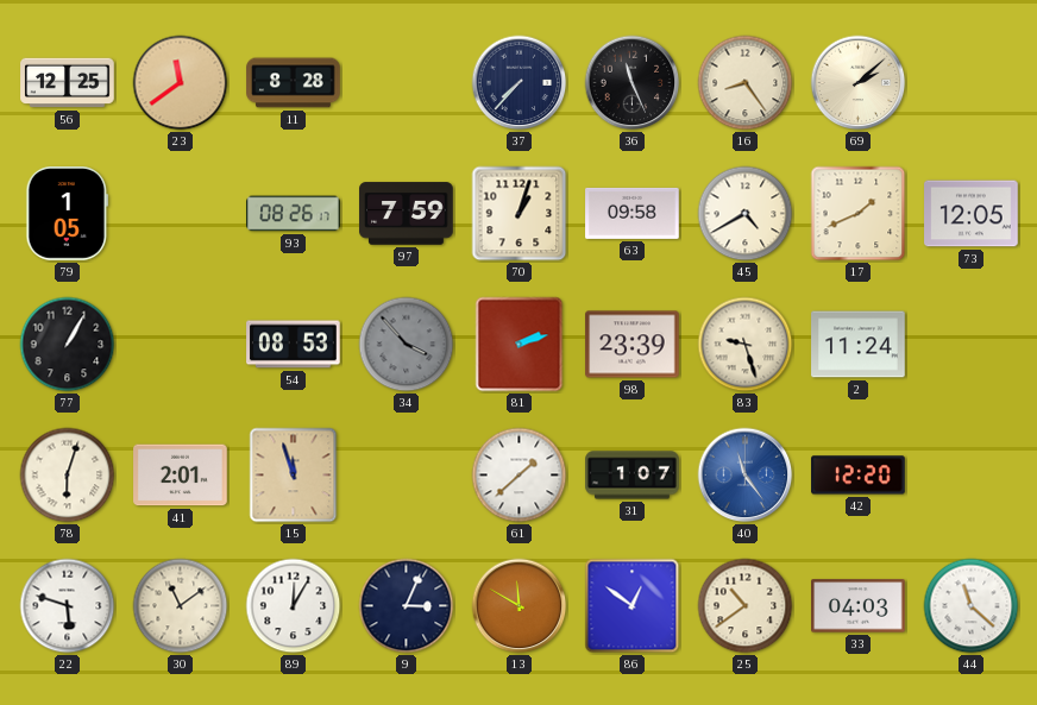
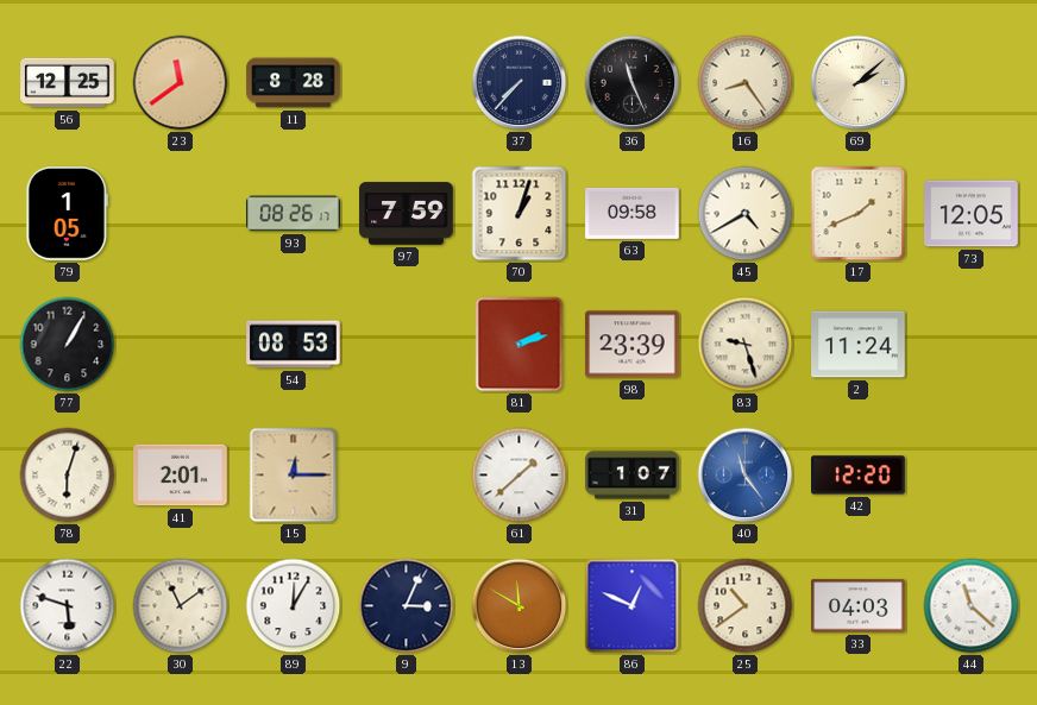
34: 3:53 -> none (407, 345)
15: 11:57 -> 12:15 (294, 476)
86: 12:51 -> 12:49 (633, 606)
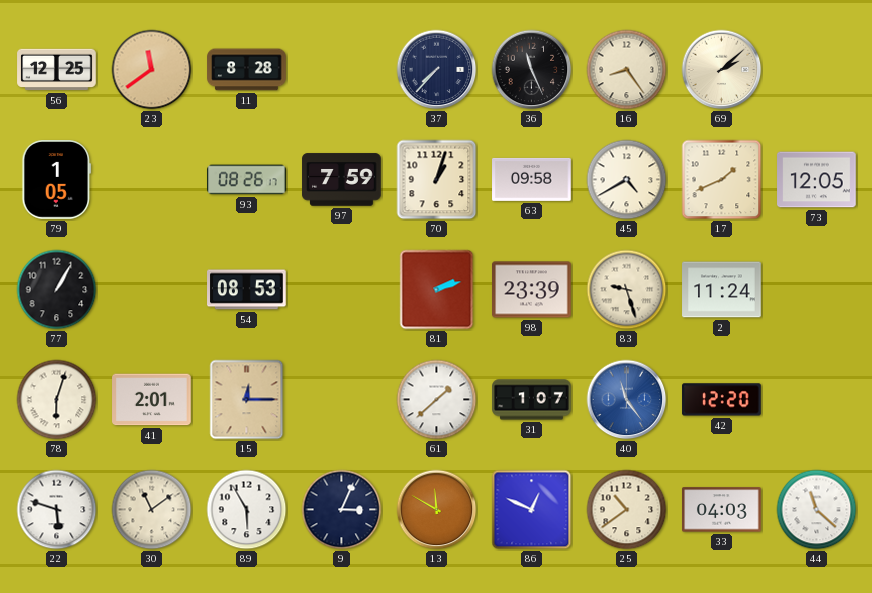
89: 12:05 -> 5:55 (247, 510)
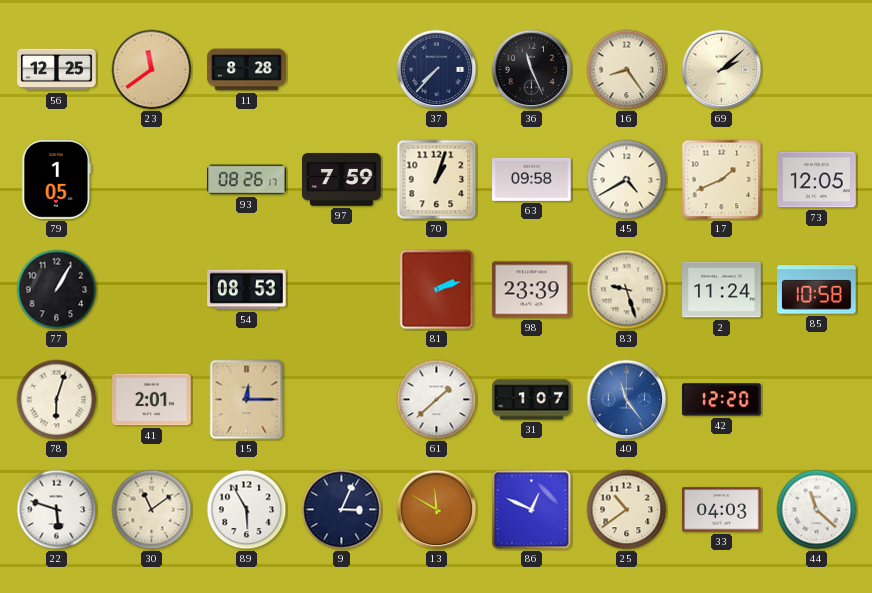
85: none -> 10:58 (817, 290)
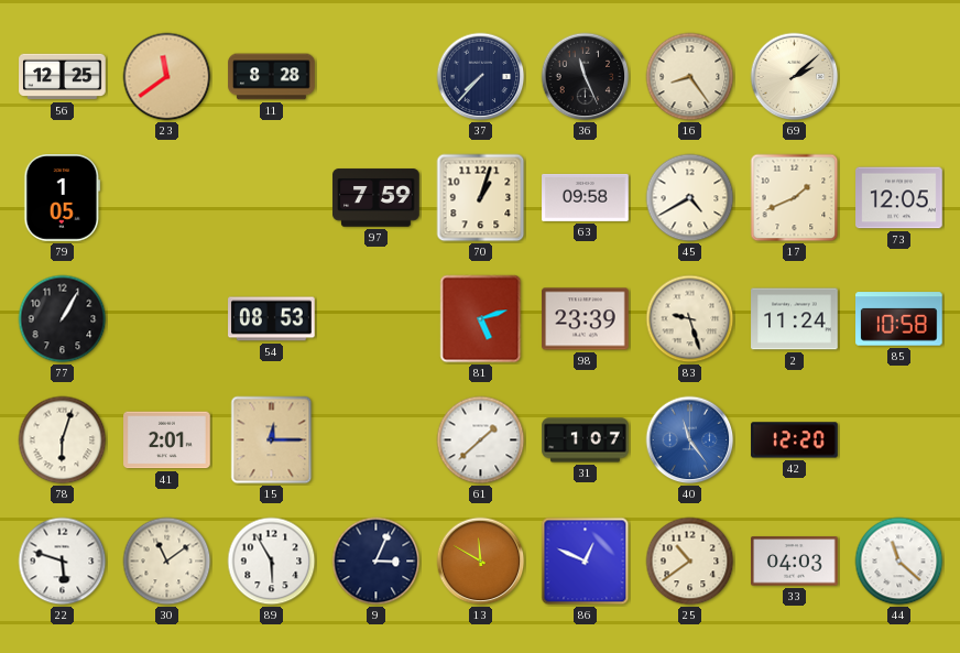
93: 08:26 -> none (247, 180)
81: 2:12 -> 5:12 (481, 319)
